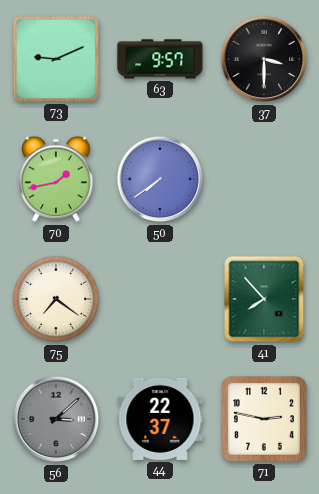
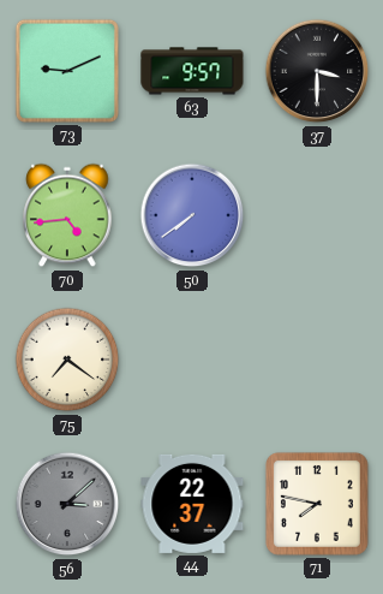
70: 1:43 -> 4:44 (67, 215)
41: 7:53 -> none (264, 299)
71: 2:47 -> 7:47 (317, 504)
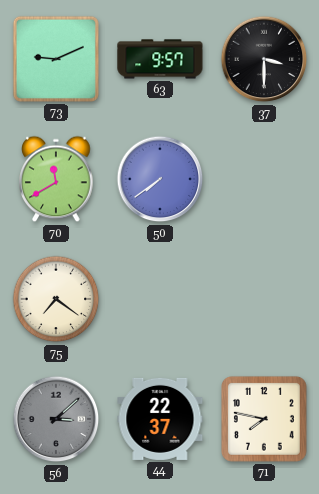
70: 4:44 -> 11:40 (56, 179)
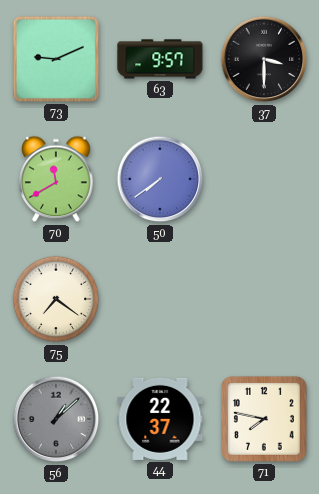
56: 3:08 -> 1:08 (56, 419)
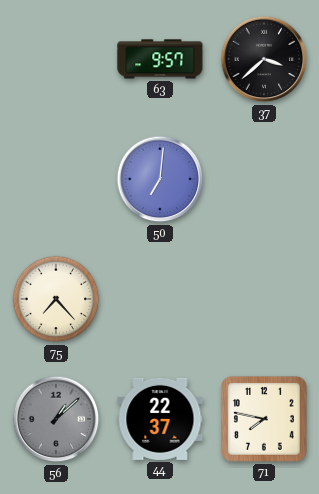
73: 9:11 -> none (56, 59)
37: 3:30 -> 3:38 (264, 59)
70: 11:40 -> none (56, 179)
50: 7:39 -> 7:01 (160, 179)
75: 7:21 -> 7:23 (56, 299)
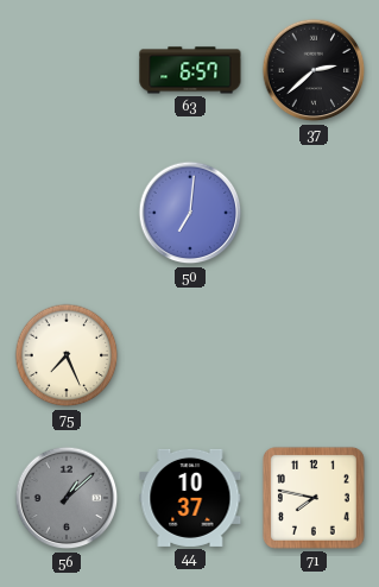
63: 9:57 -> 6:57 (190, 70)
37: 3:38 -> 2:38 (314, 70)
75: 7:23 -> 7:26 (67, 355)
44: 22:37 -> 10:37 (190, 498)
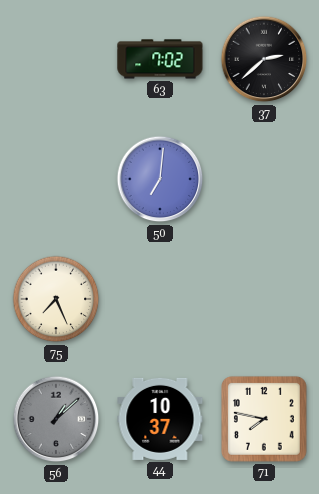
63: 6:57 -> 7:02 (160, 59)
